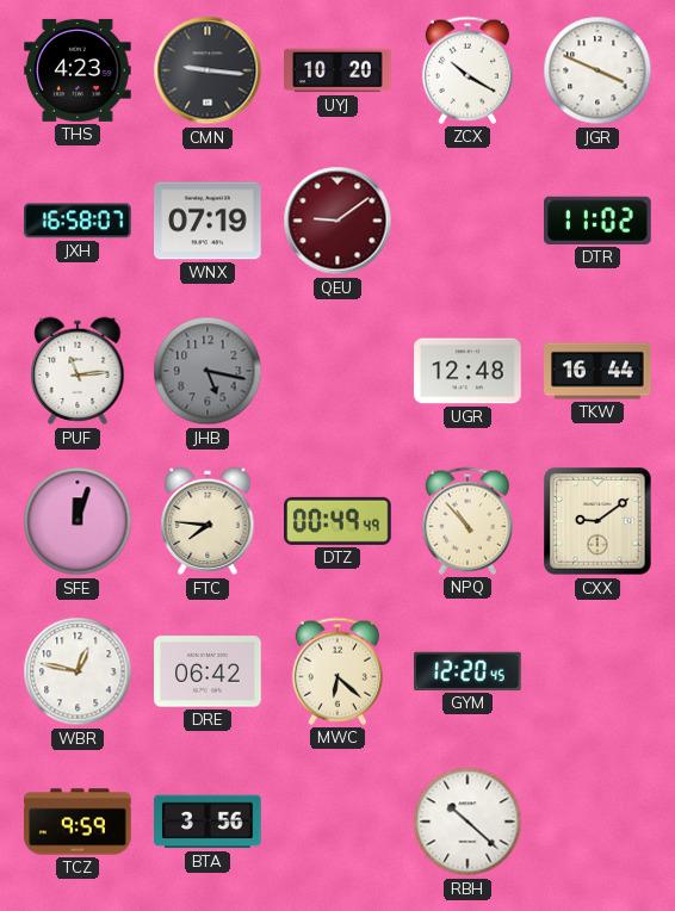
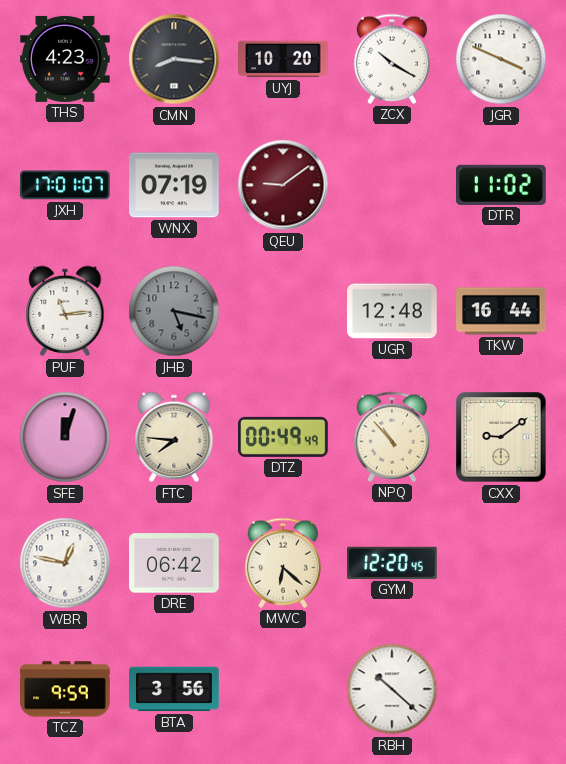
CMN: 9:16 -> 8:16 (174, 59)
JXH: 16:58 -> 17:01 (65, 185)
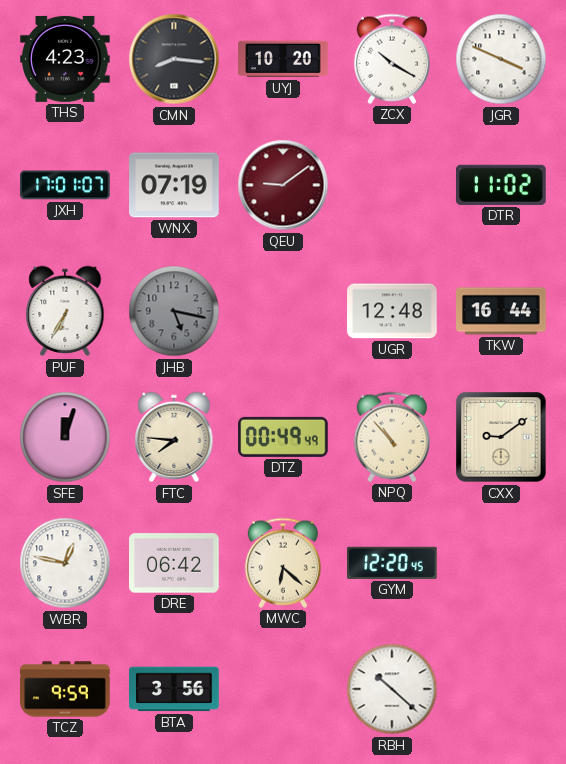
PUF: 11:14 -> 6:35 (65, 311)
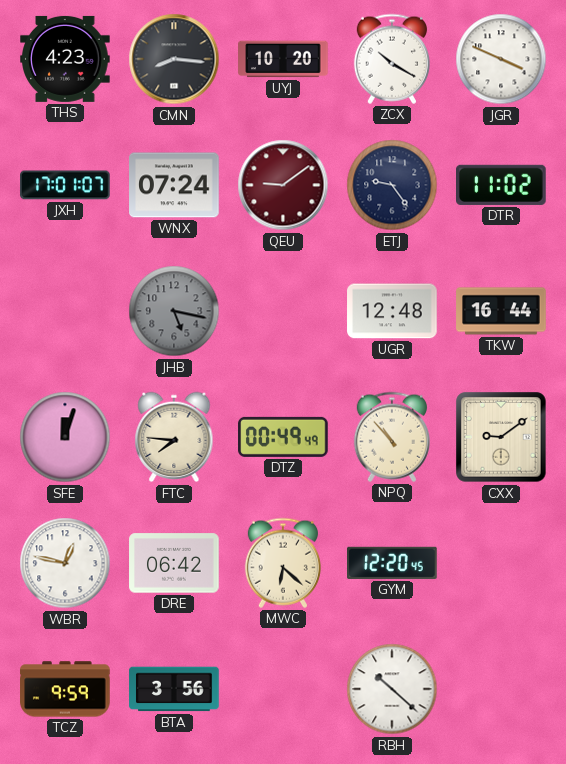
WNX: 07:19 -> 07:24 (174, 185)
ETJ: none -> 9:24 (392, 185)
PUF: 6:35 -> none (65, 311)
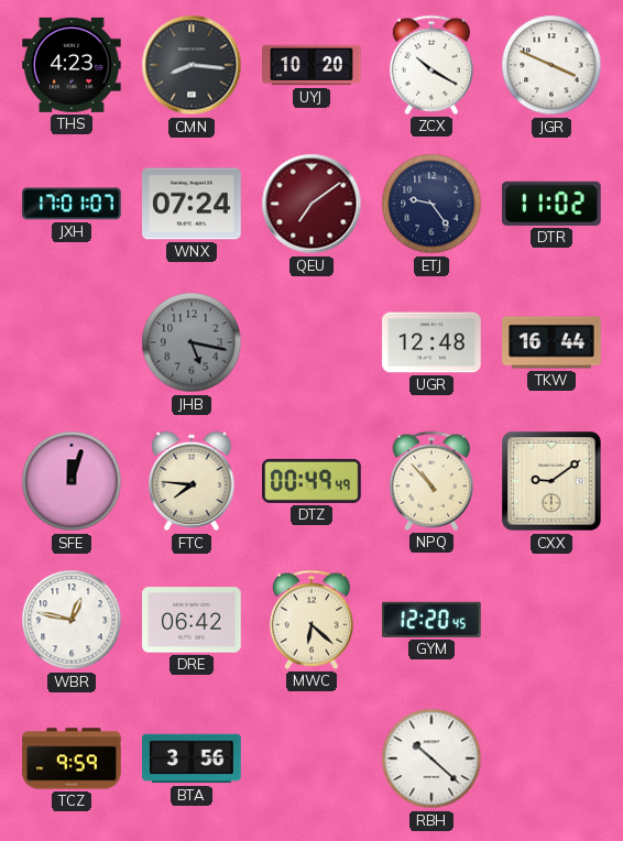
QEU: 9:09 -> 7:09 (311, 204)
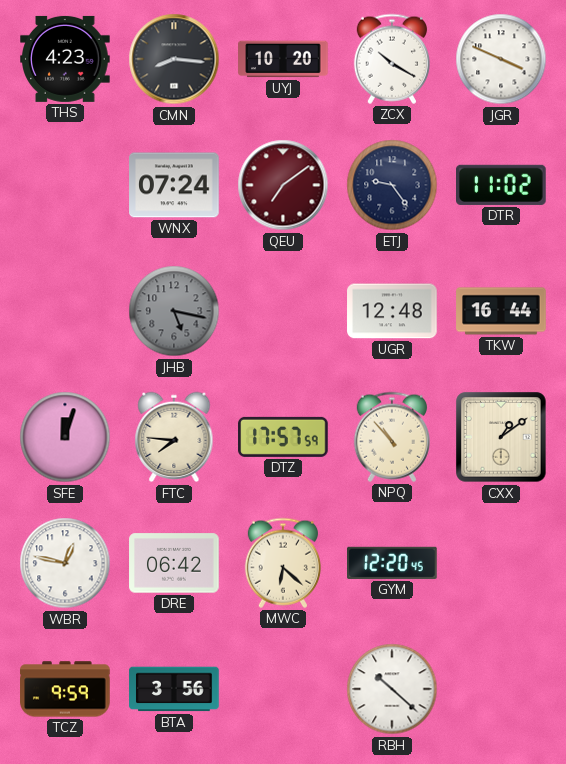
JXH: 17:01 -> none (72, 204)
DTZ: 00:49 -> 17:57 (283, 437)
CXX: 9:09 -> 1:09 (501, 437)
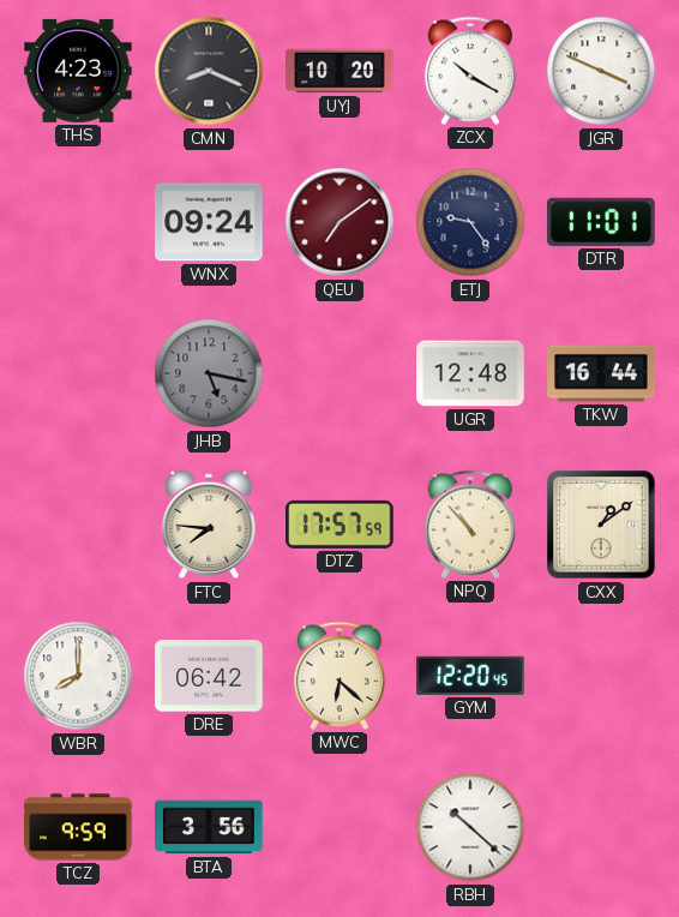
CMN: 8:16 -> 8:19 (209, 71)
WNX: 07:24 -> 09:24 (209, 222)
DTR: 11:02 -> 11:01 (602, 222)
SFE: 12:03 -> none (65, 437)
WBR: 12:47 -> 8:00 (78, 676)
